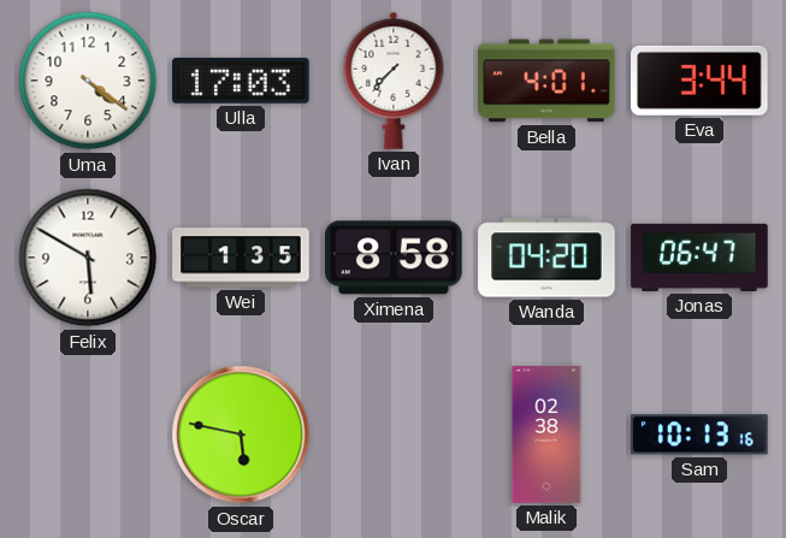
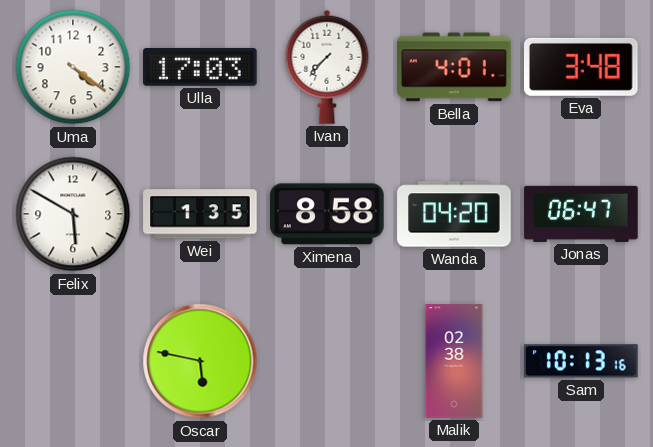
Eva: 3:44 -> 3:48 (582, 67)
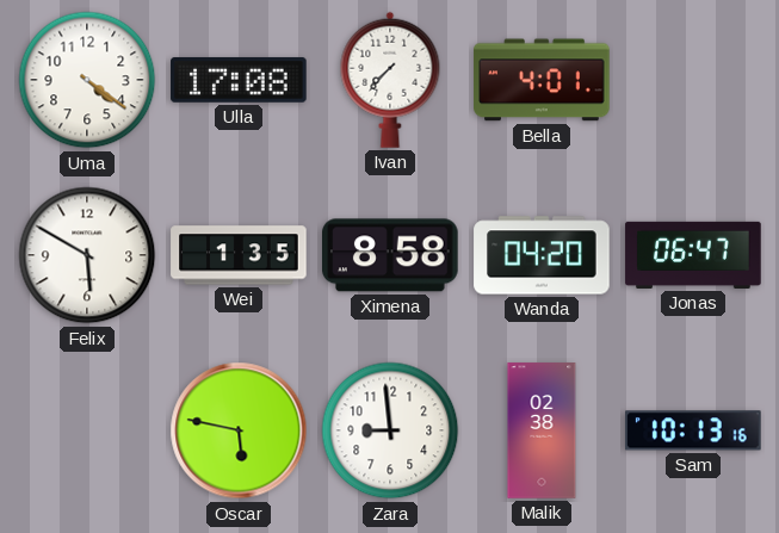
Ulla: 17:03 -> 17:08 (239, 80)
Eva: 3:48 -> none (582, 67)
Zara: none -> 8:59 (390, 430)
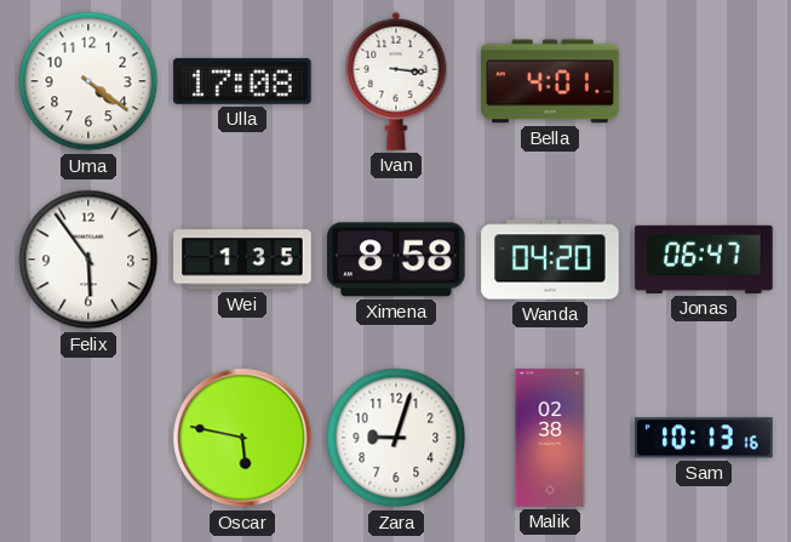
Ivan: 7:37 -> 3:16 (396, 81)
Felix: 5:50 -> 5:54 (88, 259)
Zara: 8:59 -> 9:03 (396, 438)
